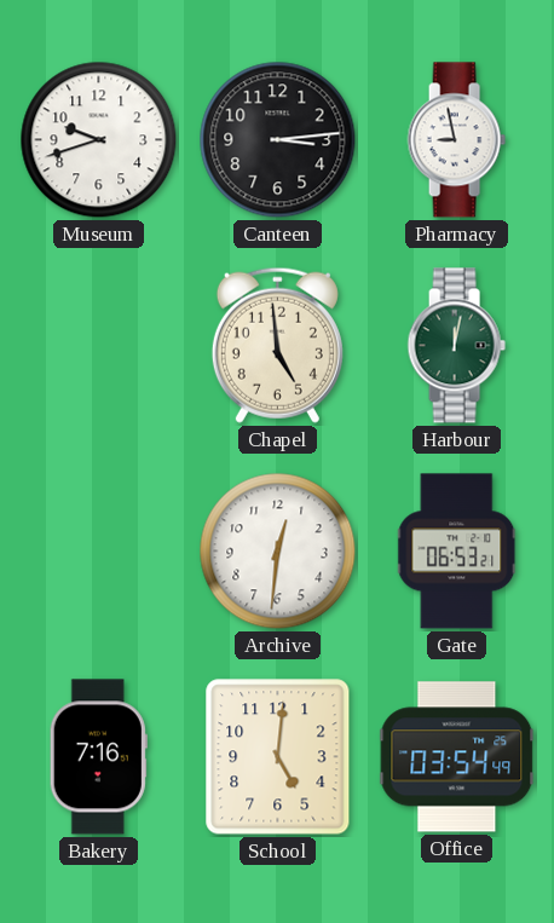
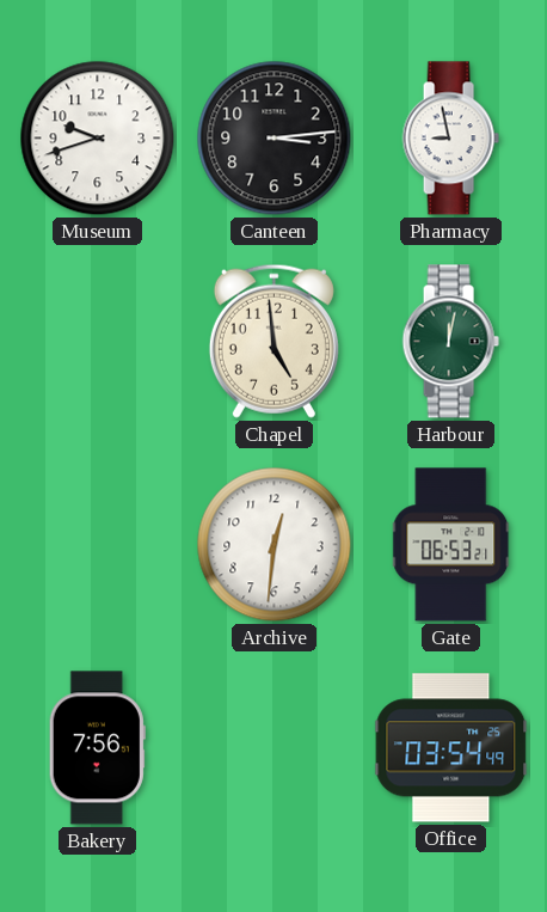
Bakery: 7:16 -> 7:56 (97, 748)
School: 5:01 -> none (278, 757)
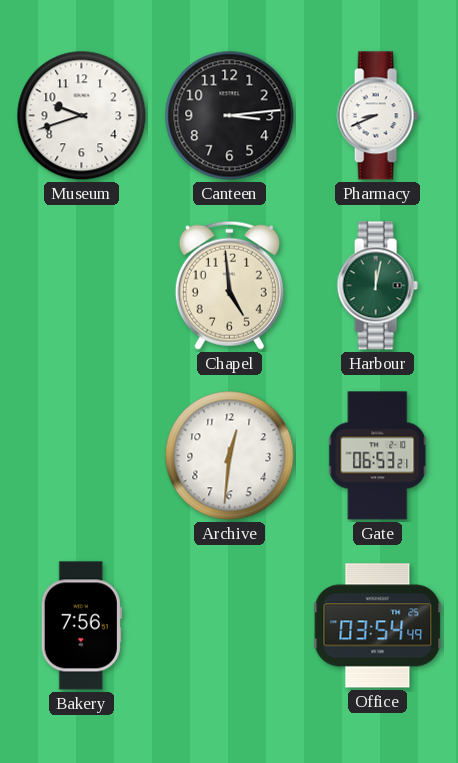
Pharmacy: 8:58 -> 8:41 (377, 116)
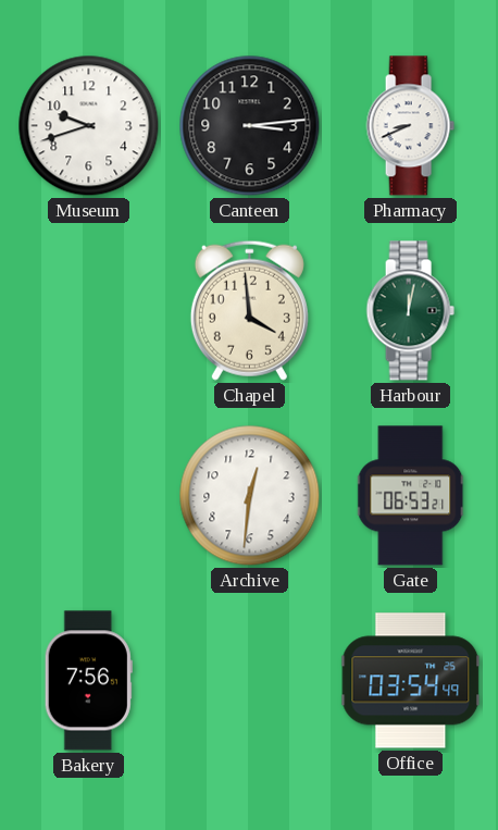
Chapel: 4:59 -> 3:59 (249, 310)
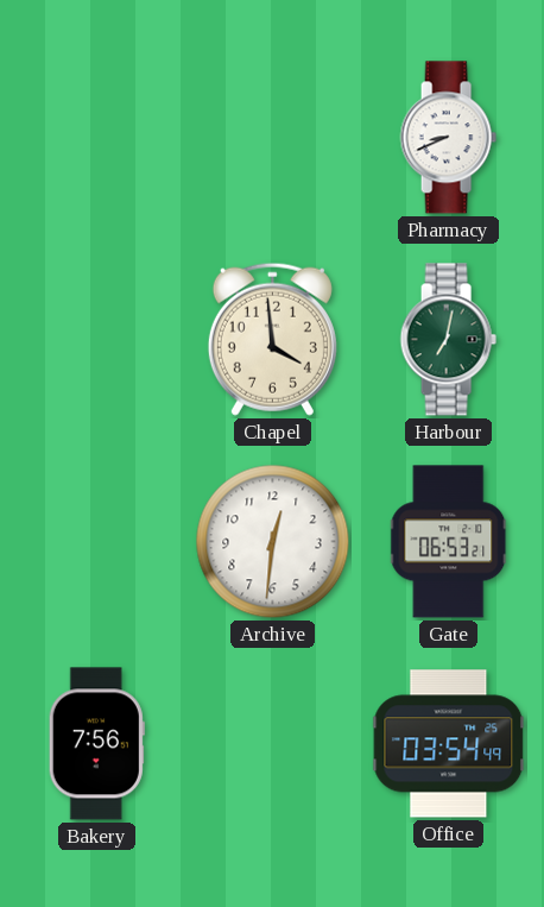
Museum: 9:42 -> none (89, 126)
Canteen: 3:14 -> none (250, 126)
Harbour: 12:02 -> 7:02 (448, 340)
